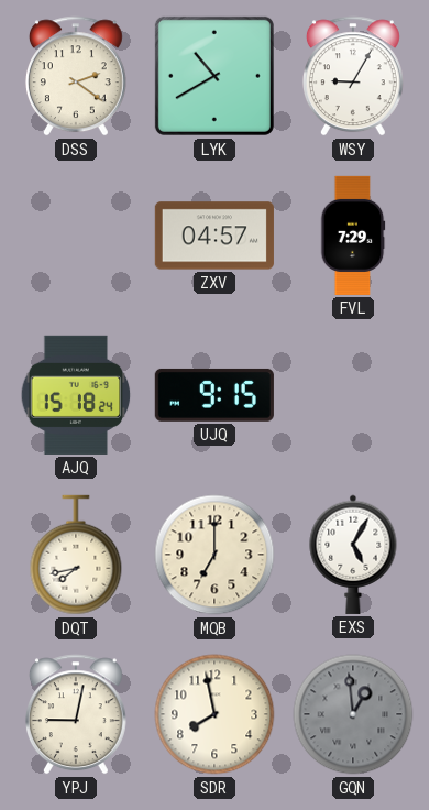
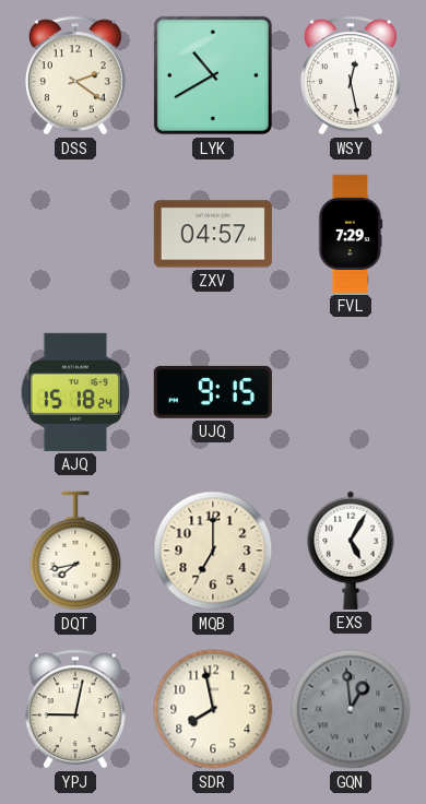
WSY: 9:05 -> 12:28 (351, 75)
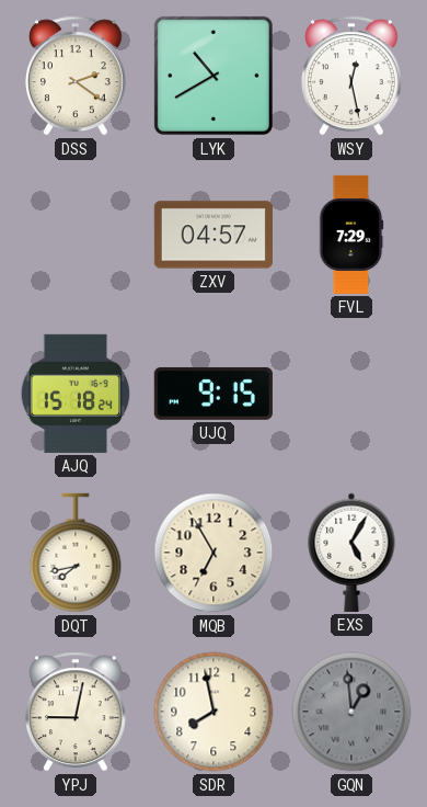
MQB: 7:00 -> 6:55 (214, 553)
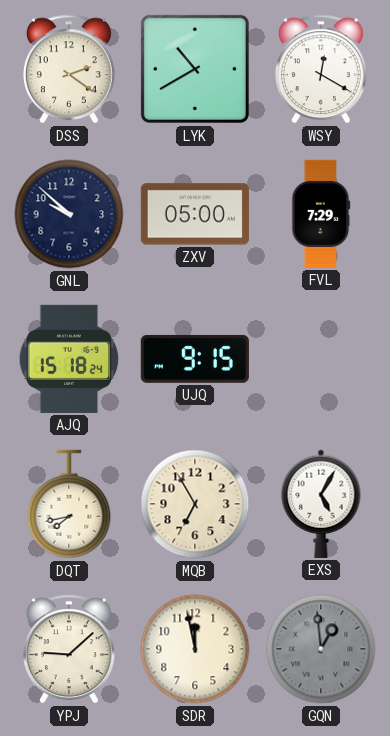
WSY: 12:28 -> 12:20 (321, 69)
GNL: none -> 9:52 (69, 214)
ZXV: 04:57 -> 05:00 (195, 214)
YPJ: 9:02 -> 9:08 (69, 649)
SDR: 7:58 -> 11:58 (195, 649)
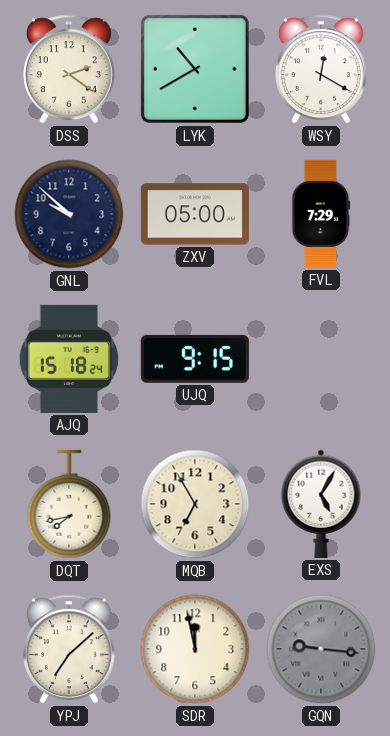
YPJ: 9:08 -> 7:08 (69, 649)
GQN: 12:59 -> 9:16 (321, 649)
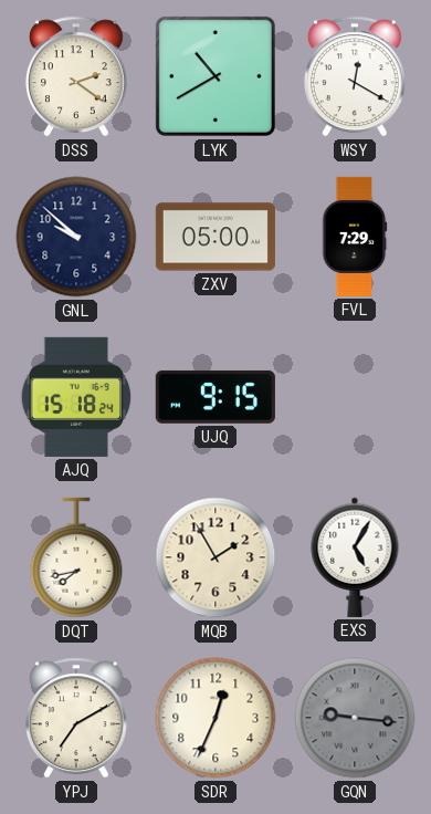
MQB: 6:55 -> 1:55 (215, 557)
YPJ: 7:08 -> 7:10 (76, 718)
SDR: 11:58 -> 12:34 (215, 718)
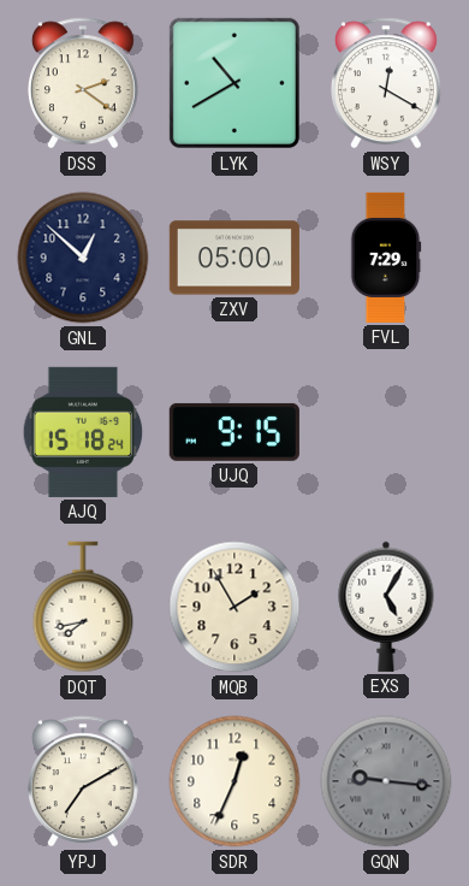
GNL: 9:52 -> 12:52 (83, 258)
